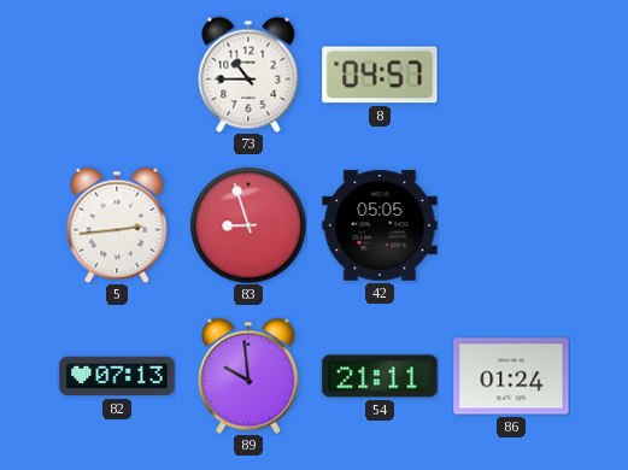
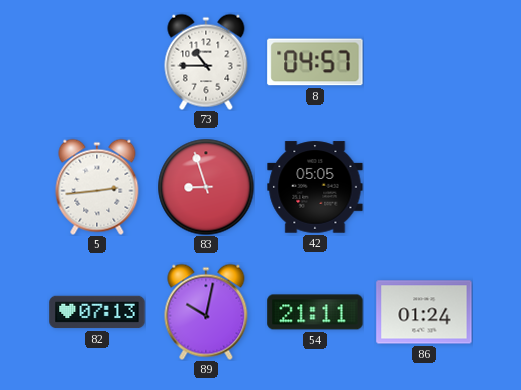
89: 9:59 -> 10:02 (206, 312)
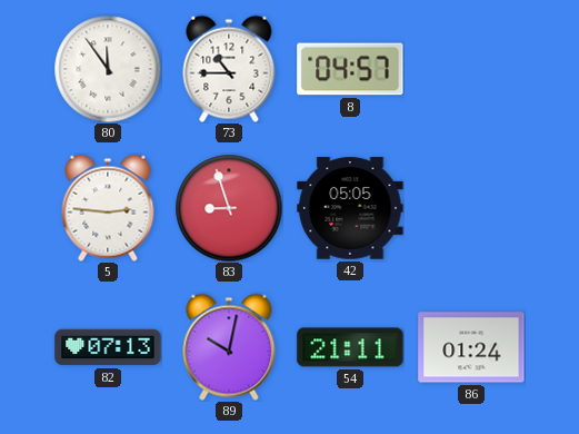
80: none -> 11:54 (108, 69)
5: 2:44 -> 2:46 (108, 208)
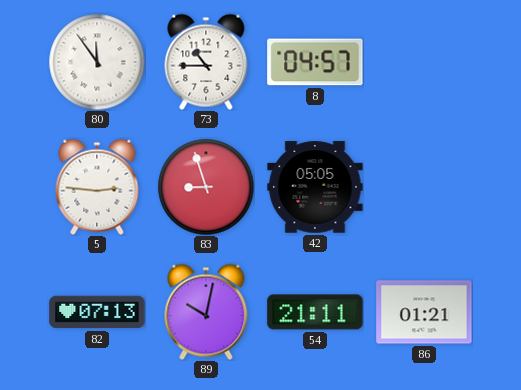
86: 01:24 -> 01:21 (424, 312)
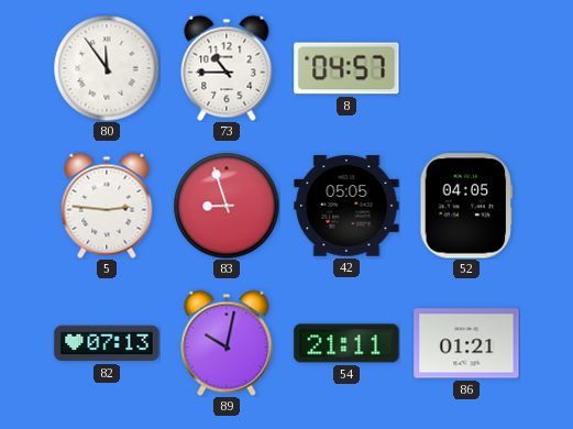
52: none -> 04:05 (466, 206)
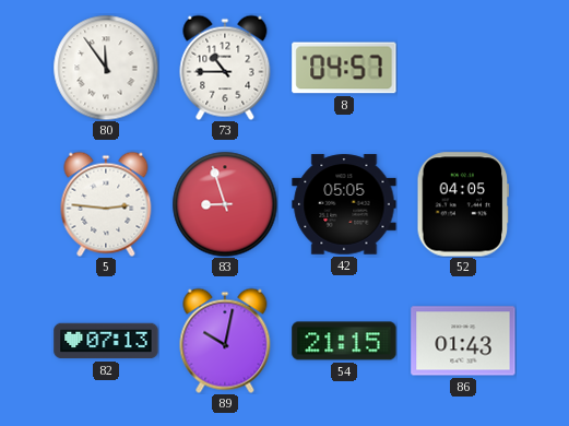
54: 21:11 -> 21:15 (344, 341)
86: 01:21 -> 01:43 (463, 341)
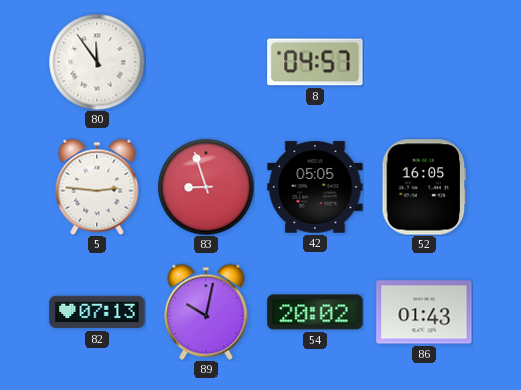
73: 10:45 -> none (225, 68)
52: 04:05 -> 16:05 (424, 187)
54: 21:15 -> 20:02 (315, 312)
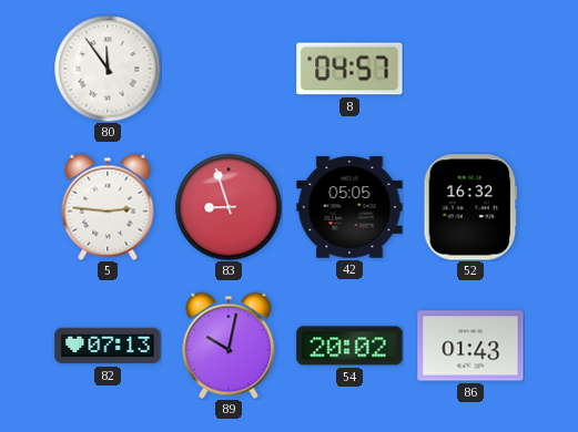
52: 16:05 -> 16:32 (470, 207)
